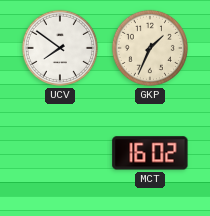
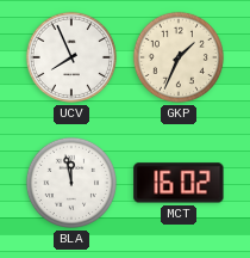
UCV: 7:51 -> 7:56 (71, 57)
BLA: none -> 11:58 (71, 183)
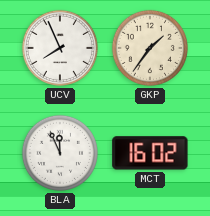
GKP: 1:34 -> 1:36 (150, 48)
BLA: 11:58 -> 11:56 (60, 153)
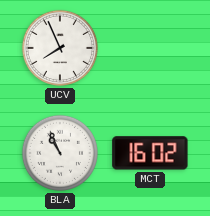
GKP: 1:36 -> none (150, 48)
BLA: 11:56 -> 10:56 (60, 153)
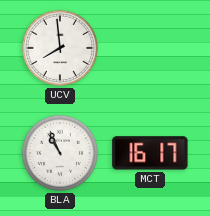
UCV: 7:56 -> 7:59 (60, 48)
MCT: 16:02 -> 16:17 (150, 153)
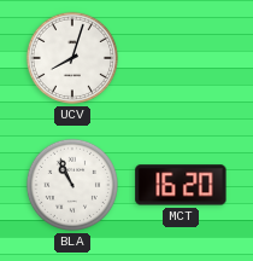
UCV: 7:59 -> 8:03 (72, 58)
MCT: 16:17 -> 16:20 (181, 185)
